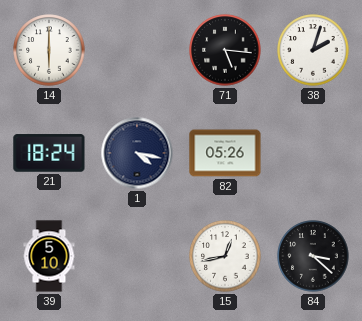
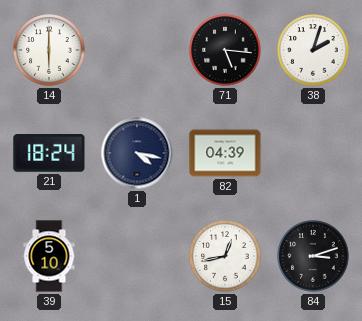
82: 05:26 -> 04:39 (225, 153)
84: 3:22 -> 3:12 (313, 256)
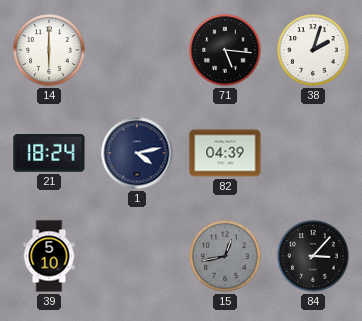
1: 4:17 -> 4:13 (137, 153)
15 dial: white -> grey (225, 256)
84: 3:12 -> 3:07 (313, 256)
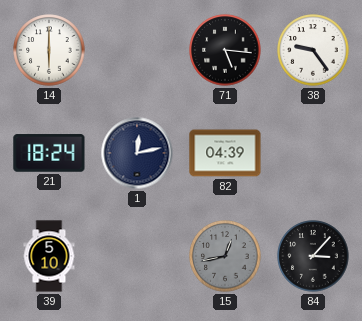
38: 2:03 -> 9:24 (313, 50)
1: 4:13 -> 12:13 (137, 153)
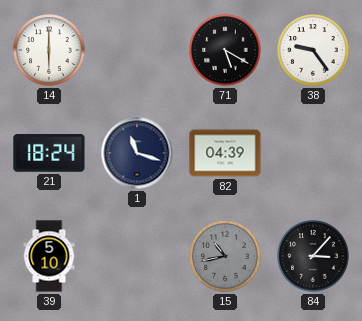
71: 5:16 -> 5:20 (225, 50)
1: 12:13 -> 11:18 (137, 153)
15: 12:43 -> 10:43 (225, 256)
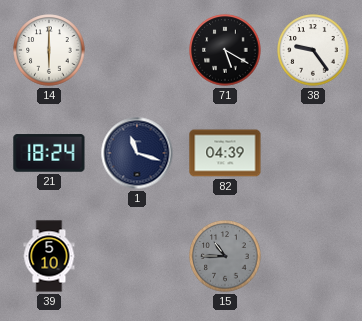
15: 10:43 -> 10:45 (225, 256)
84: 3:07 -> none (313, 256)
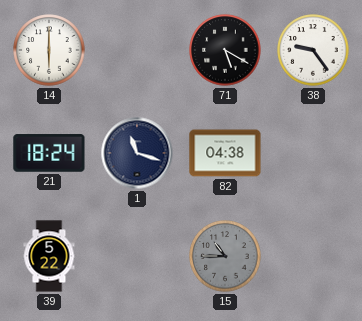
82: 04:39 -> 04:38 (225, 153)
39: 5:10 -> 5:22 (49, 256)
